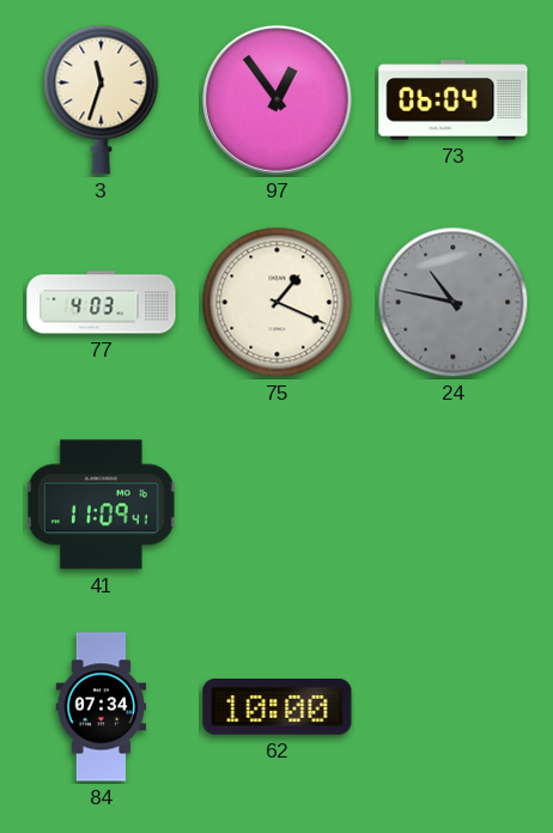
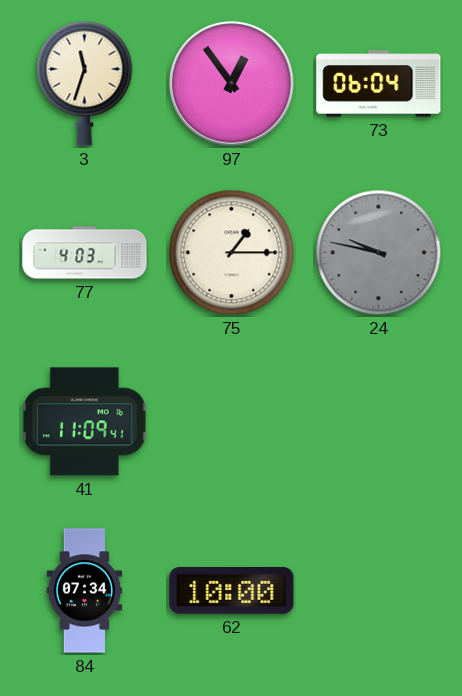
75: 1:19 -> 1:15 (232, 253)
24: 10:47 -> 9:47 (379, 253)
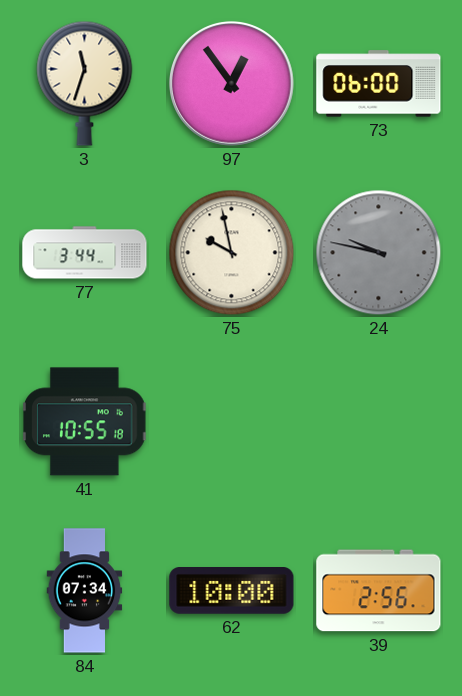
73: 06:04 -> 06:00 (379, 84)
77: 4:03 -> 3:44 (85, 253)
75: 1:15 -> 9:58 (232, 253)
41: 11:09 -> 10:55 (85, 422)
39: none -> 2:56 (379, 591)
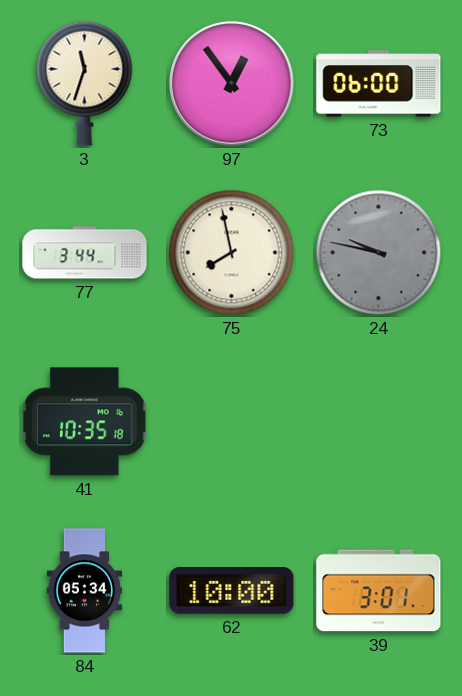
75: 9:58 -> 7:58 (232, 253)
41: 10:55 -> 10:35 (85, 422)
84: 07:34 -> 05:34 (85, 591)
39: 2:56 -> 3:01 (379, 591)
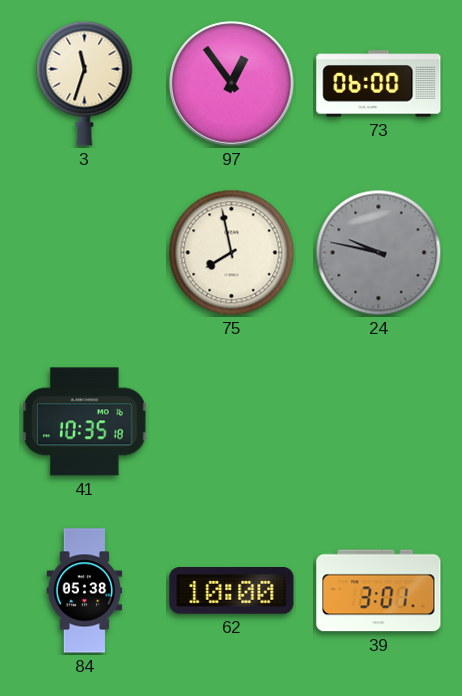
77: 3:44 -> none (85, 253)
84: 05:34 -> 05:38 (85, 591)
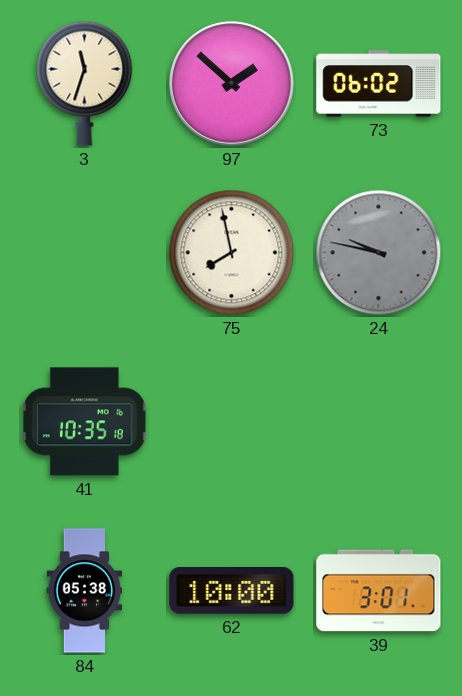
97: 12:54 -> 1:52 (232, 84)
73: 06:00 -> 06:02 (379, 84)
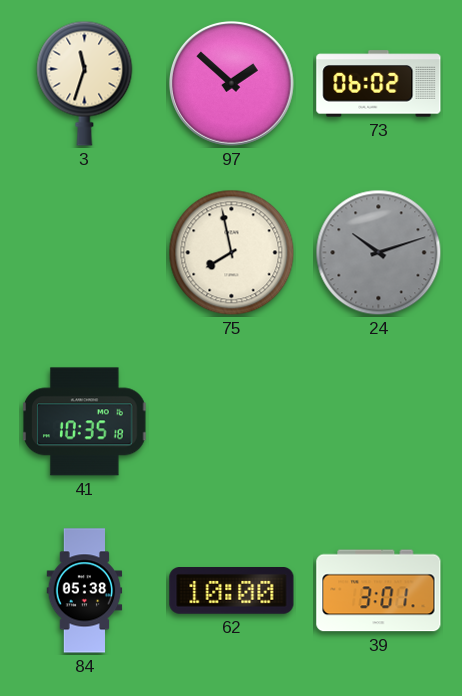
24: 9:47 -> 10:12 (379, 253)
